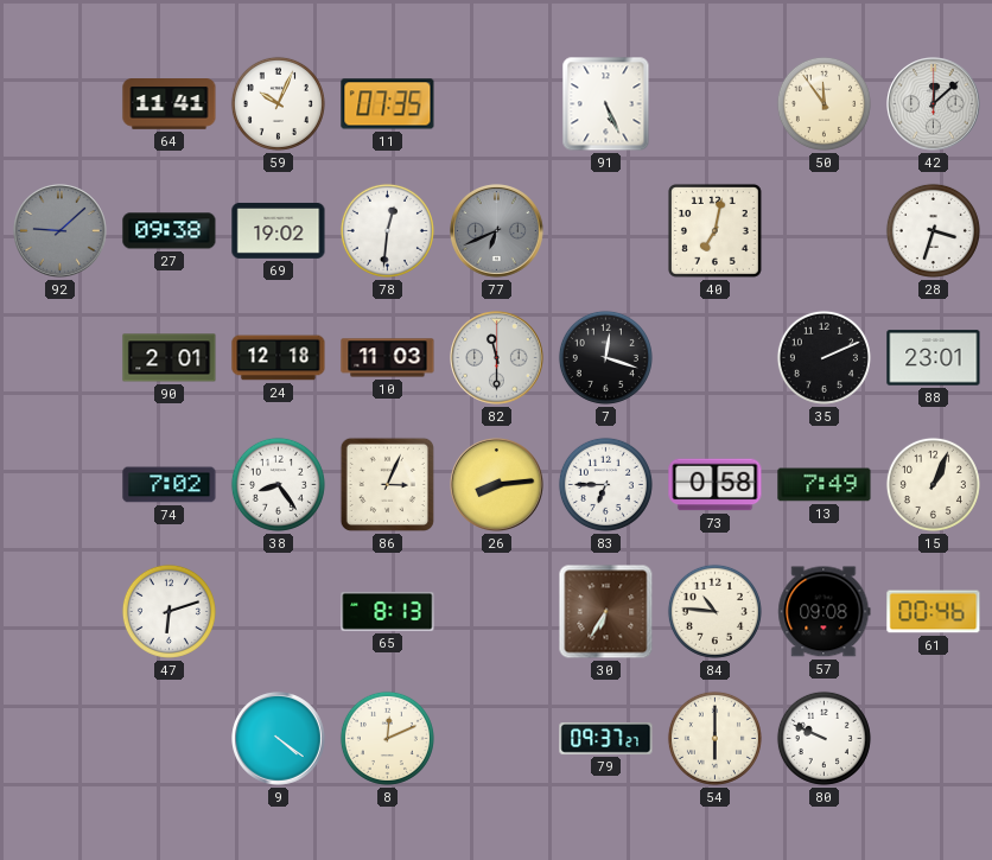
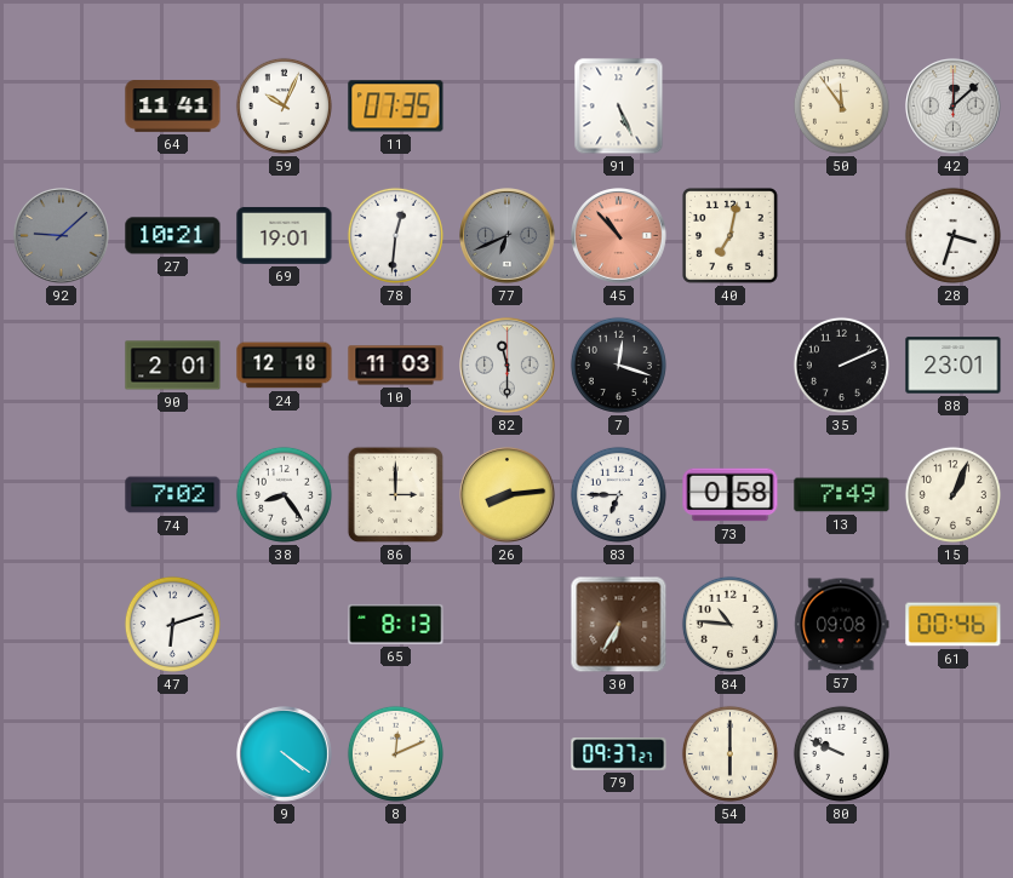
27: 09:38 -> 10:21 (173, 236)
69: 19:02 -> 19:01 (285, 235)
45: none -> 10:53 (619, 236)
86: 3:04 -> 3:00 (395, 494)
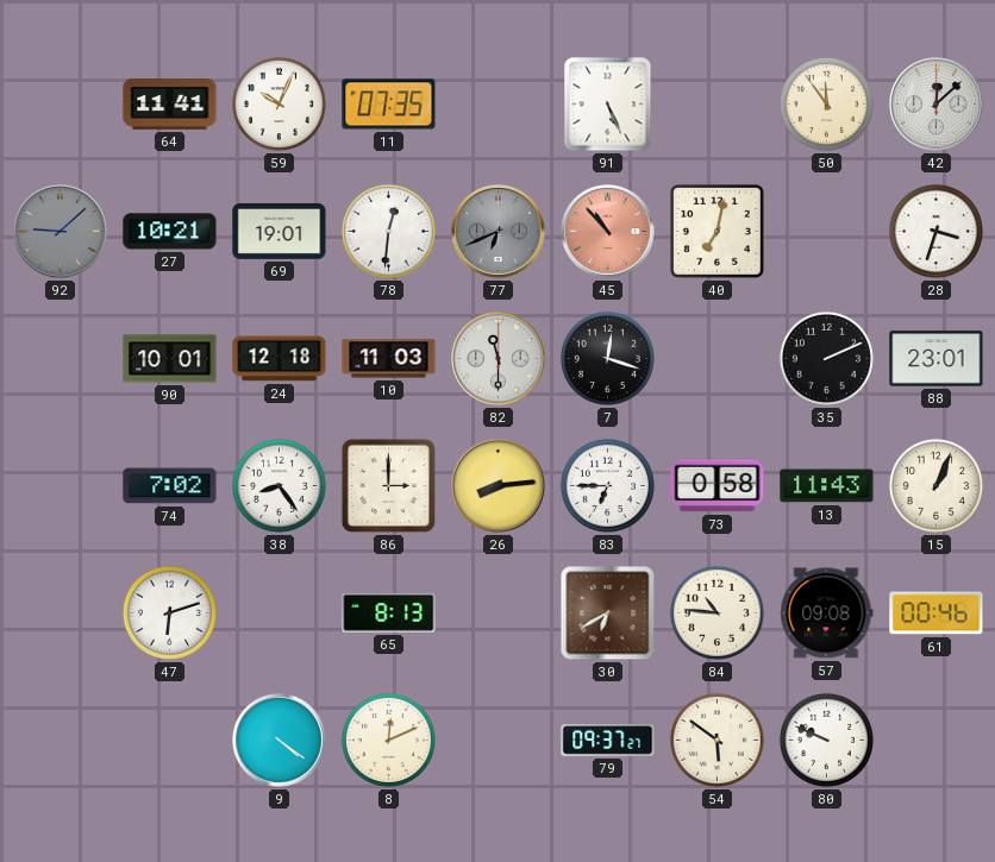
90: 2:01 -> 10:01 (170, 359)
13: 7:49 -> 11:43 (827, 486)
30: 6:35 -> 6:40 (608, 614)
54: 6:00 -> 5:51 (716, 740)
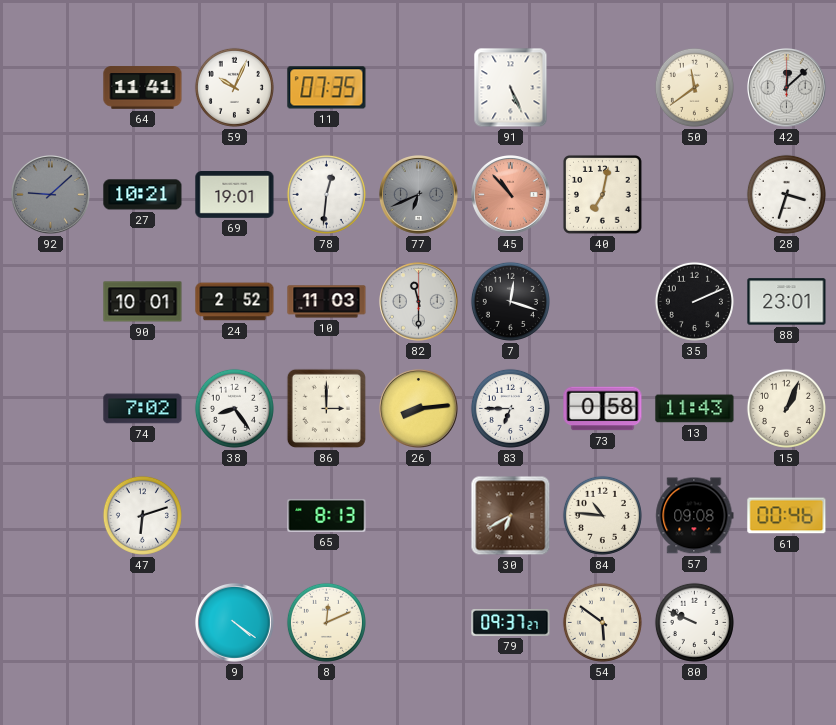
50: 11:54 -> 11:39 (694, 87)
24: 12:18 -> 2:52 (235, 302)
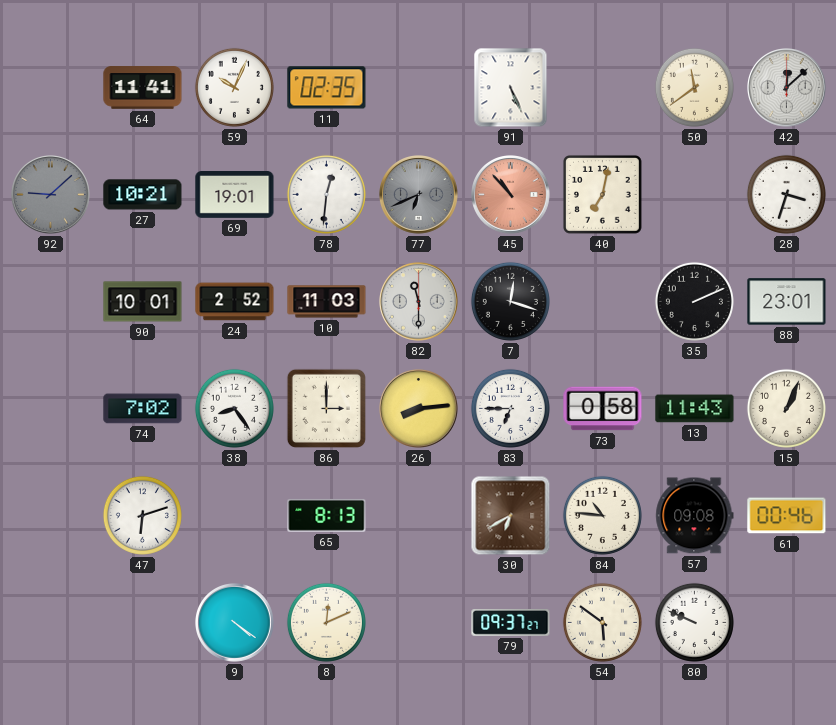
11: 07:35 -> 02:35 (327, 88)
